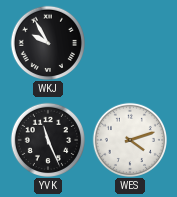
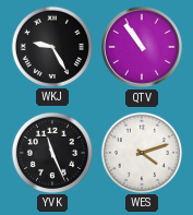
WKJ: 9:55 -> 9:25 (51, 46)
QTV: none -> 10:54 (143, 48)
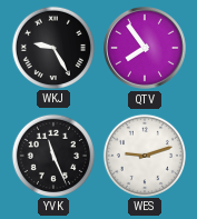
QTV: 10:54 -> 7:54 (146, 49)
WES: 4:12 -> 9:12 (144, 155)
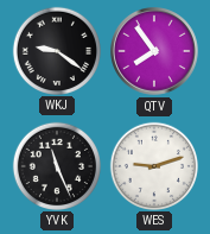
WKJ: 9:25 -> 9:21 (56, 50)
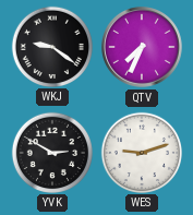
QTV: 7:54 -> 7:34 (143, 48)
YVK: 11:26 -> 2:50 (51, 152)
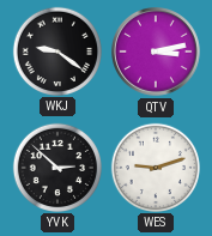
QTV: 7:34 -> 3:13 (157, 53)
YVK: 2:50 -> 2:52 (56, 167)
